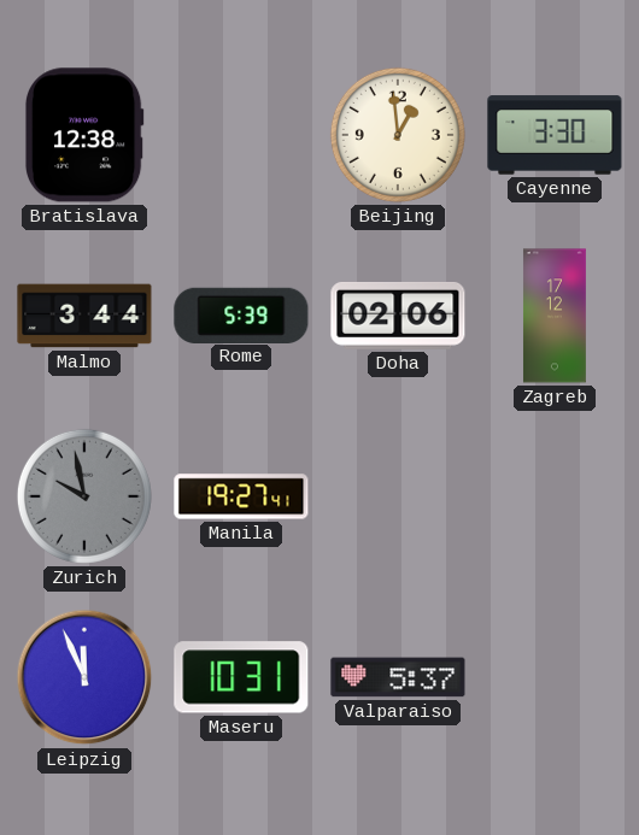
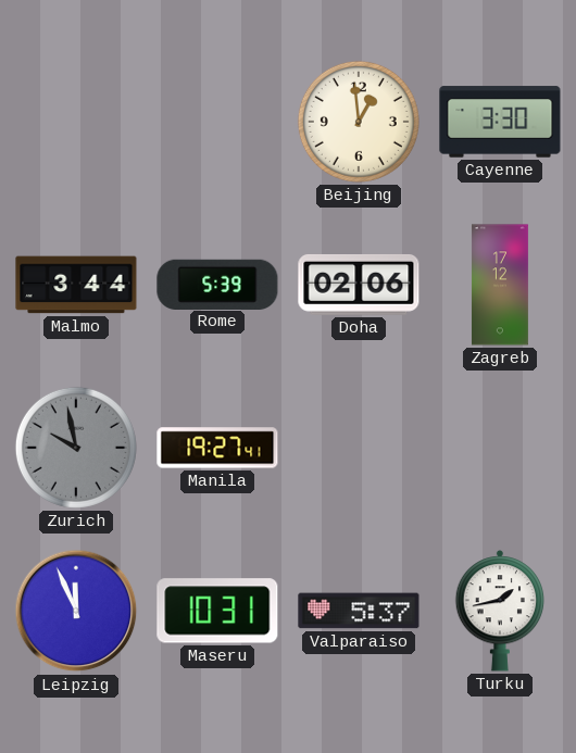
Bratislava: 12:38 -> none (84, 135)
Turku: none -> 1:43 (500, 611)
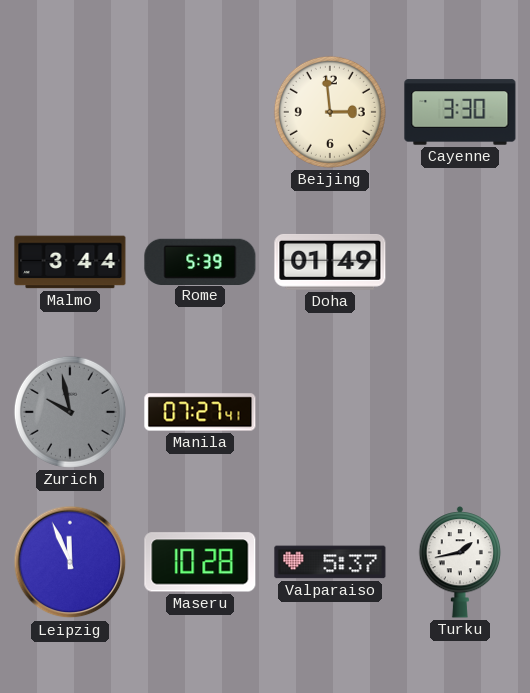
Beijing: 12:59 -> 2:59 (330, 112)
Doha: 02:06 -> 01:49 (330, 262)
Zagreb: 17:12 -> none (500, 285)
Manila: 19:27 -> 07:27 (200, 412)
Maseru: 10:31 -> 10:28 (200, 562)
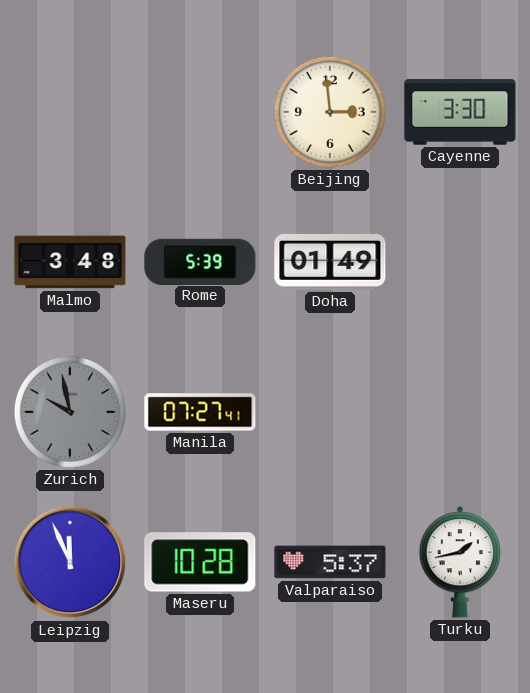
Malmo: 3:44 -> 3:48 (70, 262)
